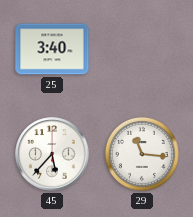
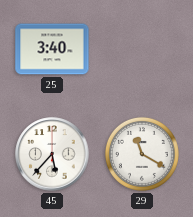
29: 11:16 -> 11:20 (142, 154)
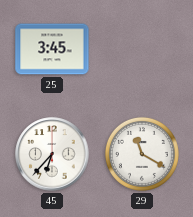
25: 3:40 -> 3:45 (52, 49)
45: 5:37 -> 6:37 (52, 154)
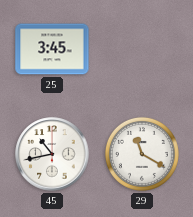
45: 6:37 -> 10:43 (52, 154)
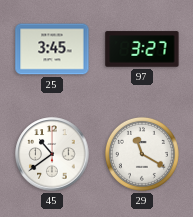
97: none -> 3:27 (142, 49)
45: 10:43 -> 10:39 (52, 154)
